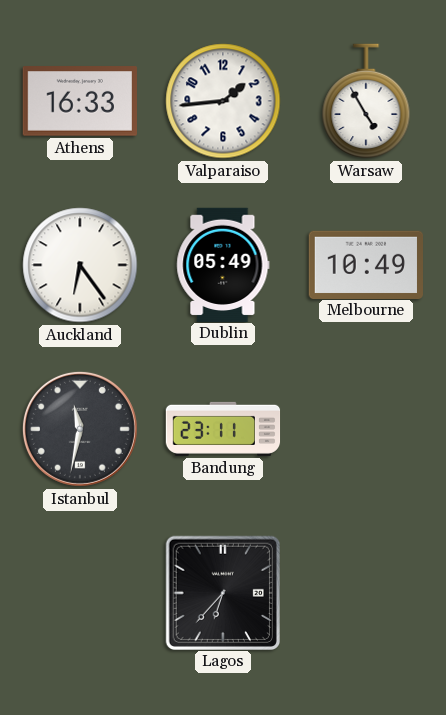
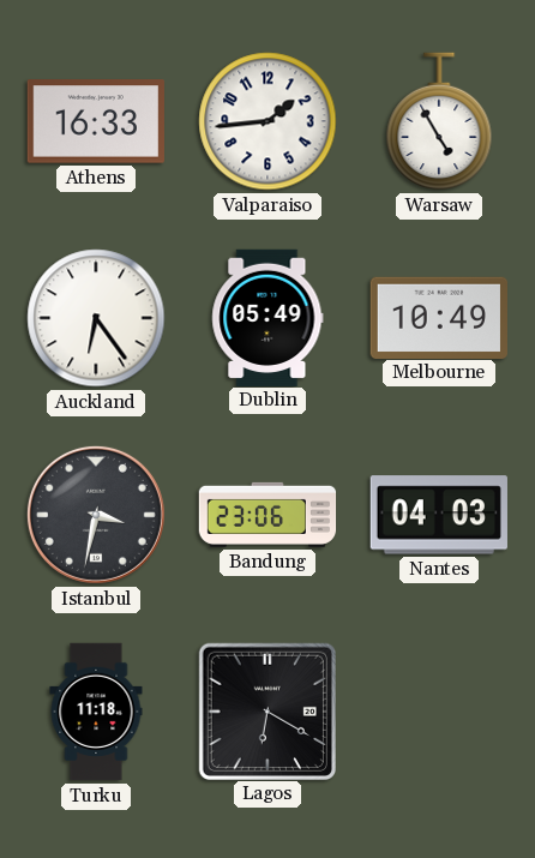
Istanbul: 11:32 -> 3:32 (96, 515)
Bandung: 23:11 -> 23:06 (267, 515)
Nantes: none -> 04:03 (439, 515)
Turku: none -> 11:18 (96, 712)
Lagos: 6:37 -> 6:20 (266, 710)
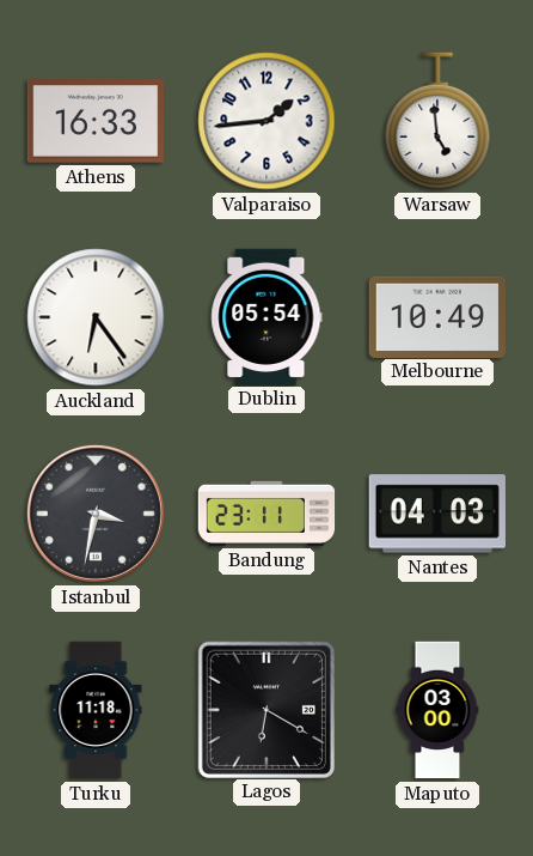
Warsaw: 4:55 -> 4:59 (437, 121)
Dublin: 05:49 -> 05:54 (266, 316)
Bandung: 23:06 -> 23:11 (266, 514)
Maputo: none -> 03:00 (437, 710)
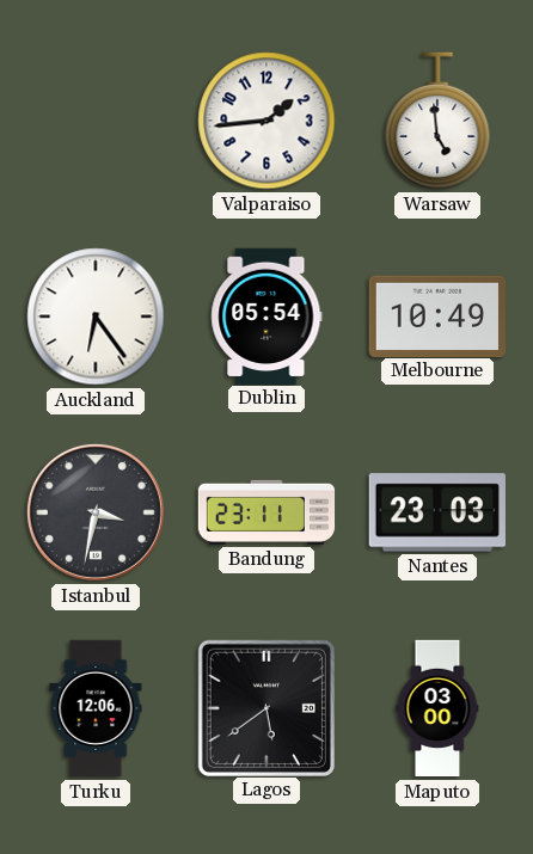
Athens: 16:33 -> none (96, 121)
Nantes: 04:03 -> 23:03 (437, 512)
Turku: 11:18 -> 12:06 (96, 708)
Lagos: 6:20 -> 5:39 (265, 707)
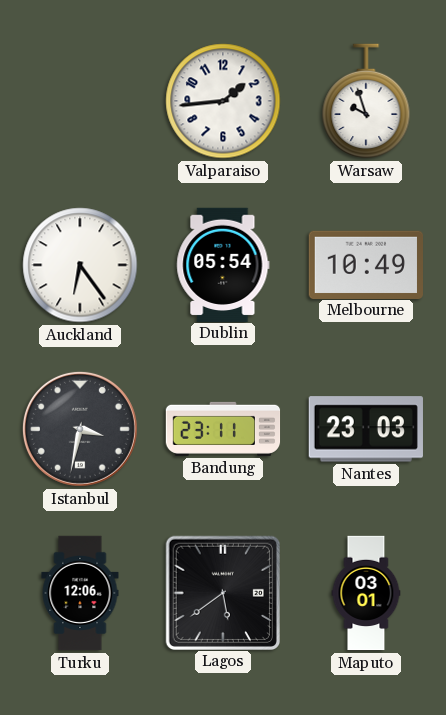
Warsaw: 4:59 -> 9:57 (366, 101)
Maputo: 03:00 -> 03:01 (366, 593)
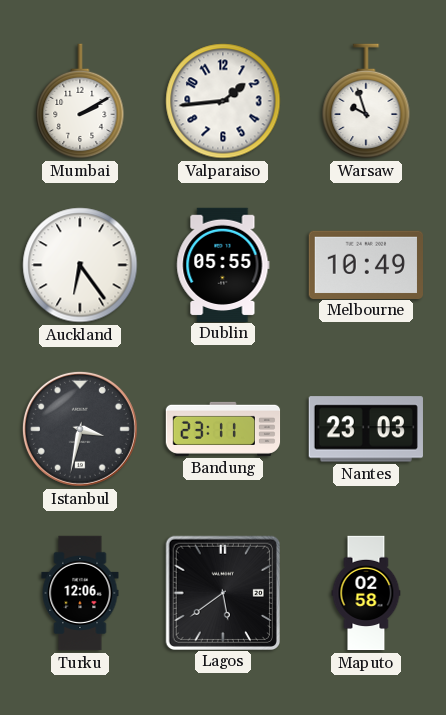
Mumbai: none -> 2:10 (80, 101)
Dublin: 05:54 -> 05:55 (223, 264)
Maputo: 03:01 -> 02:58 (366, 593)
